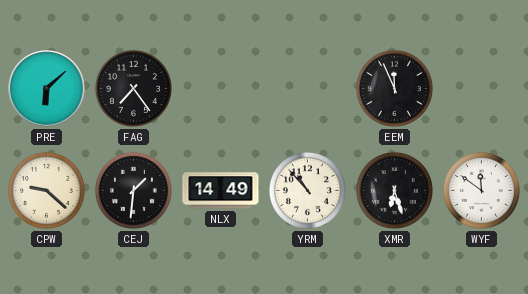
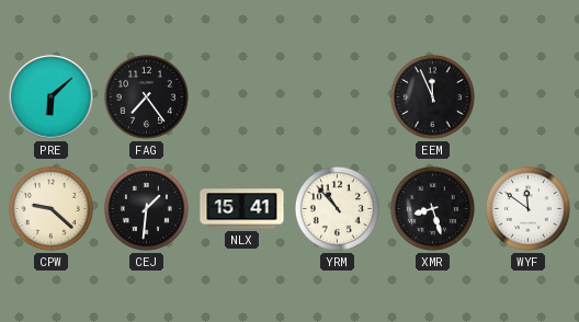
NLX: 14:49 -> 15:41 (242, 209)
XMR: 6:27 -> 8:27 (432, 208)
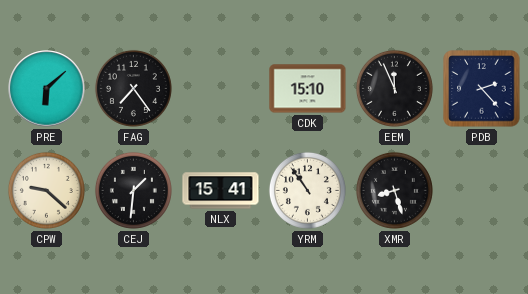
CDK: none -> 15:10 (308, 89)
PDB: none -> 2:23 (482, 89)
YRM: 10:53 -> 10:54 (307, 190)
WYF: 11:51 -> none (527, 208)
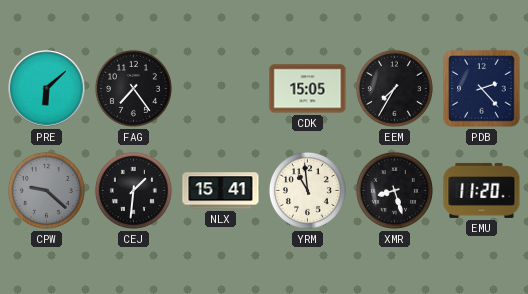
CDK: 15:10 -> 15:05 (308, 89)
EEM: 11:56 -> 7:35 (394, 88)
CPW dial: cream -> grey (46, 190)
YRM: 10:54 -> 10:59 (307, 190)
EMU: none -> 11:20 (482, 190)
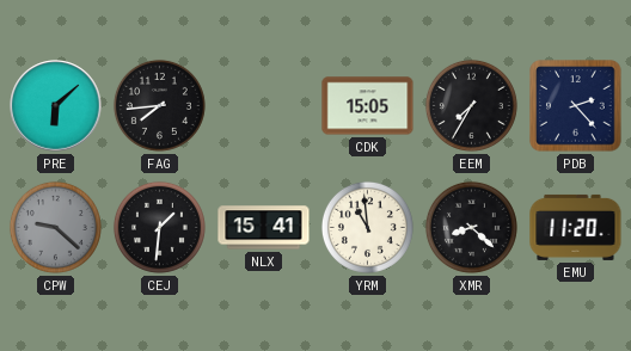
FAG: 7:24 -> 7:44 (159, 105)
XMR: 8:27 -> 8:22 (471, 227)
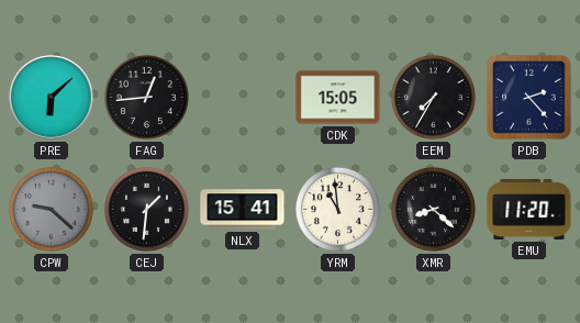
FAG: 7:44 -> 12:44 (146, 97)
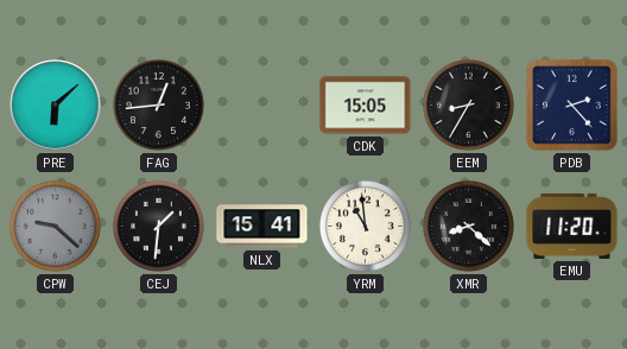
EEM: 7:35 -> 8:35 (468, 104)
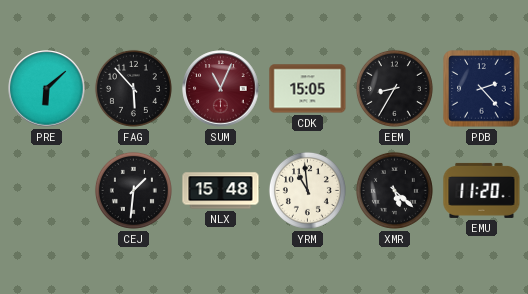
FAG: 12:44 -> 5:53 (133, 88)
SUM: none -> 11:04 (221, 89)
CPW: 9:22 -> none (55, 226)
NLX: 15:41 -> 15:48 (221, 191)
XMR: 8:22 -> 5:22 (394, 190)
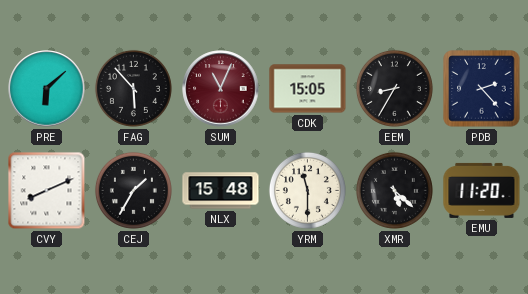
CVY: none -> 8:11 (47, 191)
CEJ: 1:31 -> 1:35 (133, 190)
YRM: 10:59 -> 11:30 (307, 190)
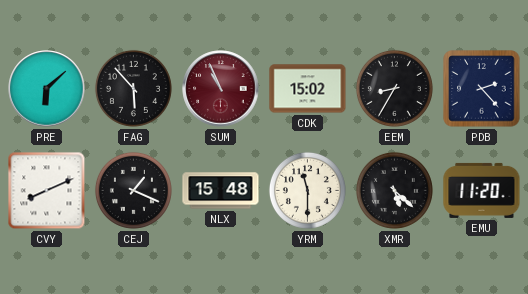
SUM: 11:04 -> 10:56 (221, 89)
CDK: 15:05 -> 15:02 (308, 89)
CEJ: 1:35 -> 1:19 (133, 190)
